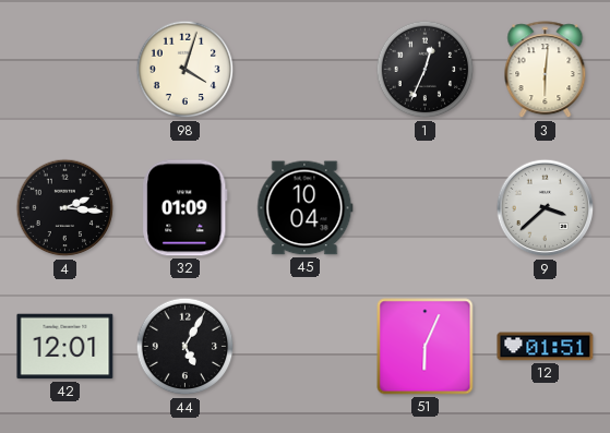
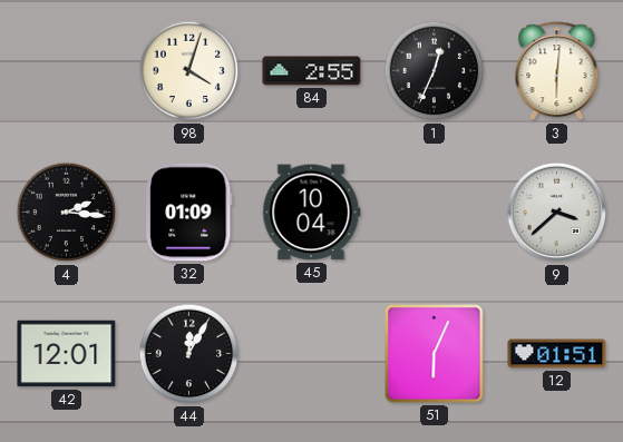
84: none -> 2:55 (312, 71)
44: 5:05 -> 12:05 (189, 354)
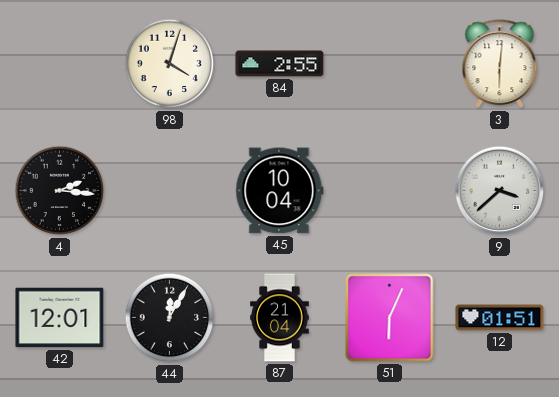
1: 12:34 -> none (435, 71)
32: 01:09 -> none (189, 213)
87: none -> 21:04 (280, 318)
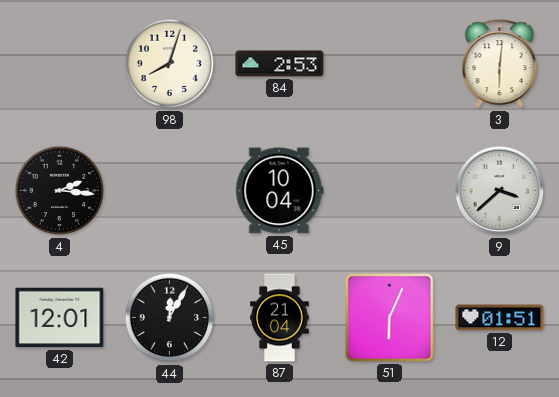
98: 4:03 -> 8:03 (170, 64)
84: 2:55 -> 2:53 (280, 64)
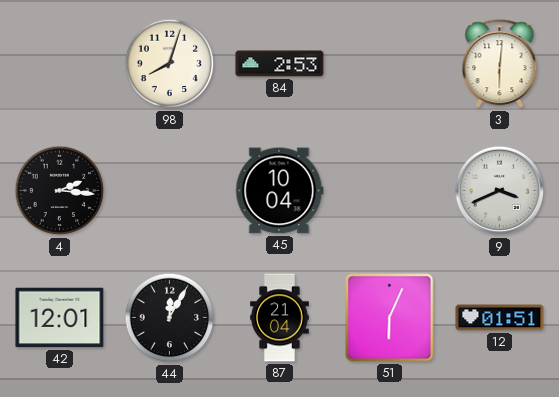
9: 3:38 -> 3:41 (500, 191)
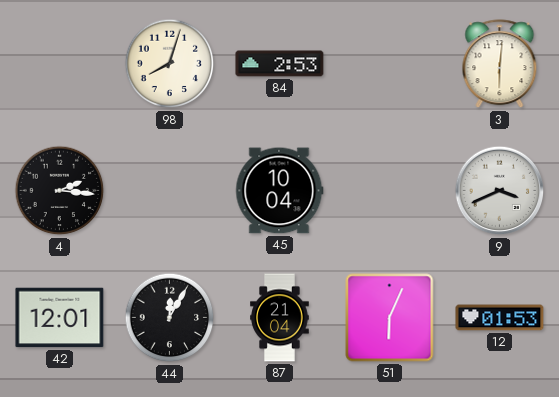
12: 01:51 -> 01:53 (500, 318)
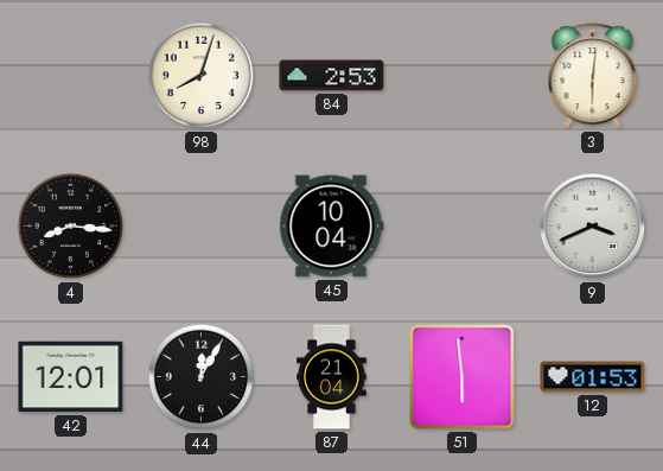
4: 2:16 -> 8:16 (71, 227)
51: 6:04 -> 5:59 (463, 377)
